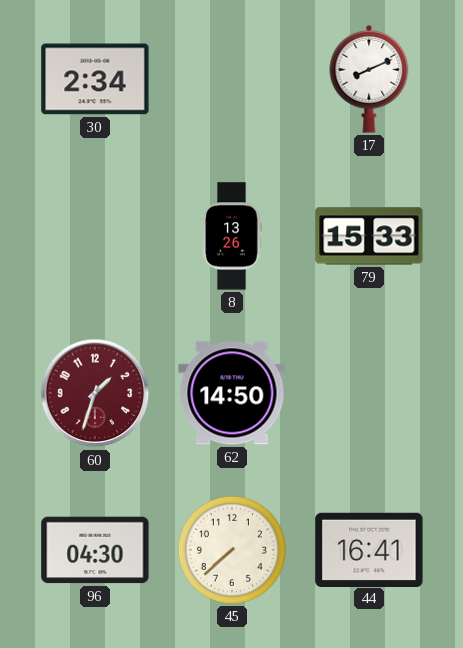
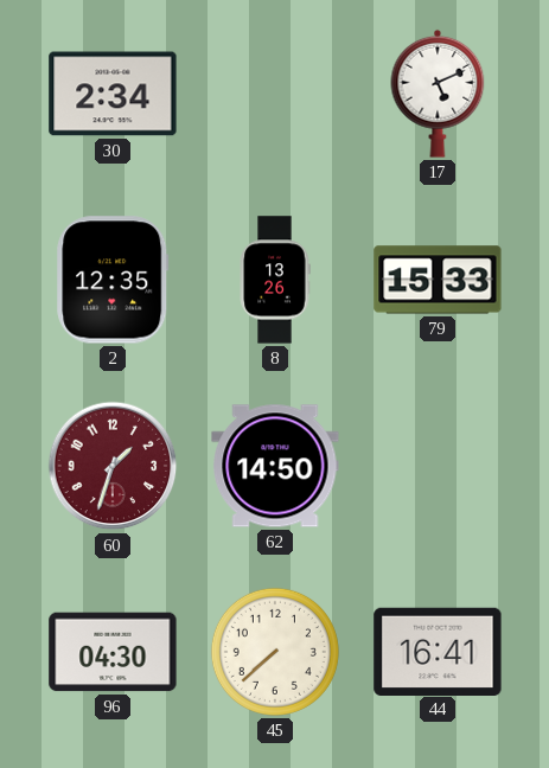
17: 8:11 -> 5:11 (438, 94)
2: none -> 12:35 (113, 280)
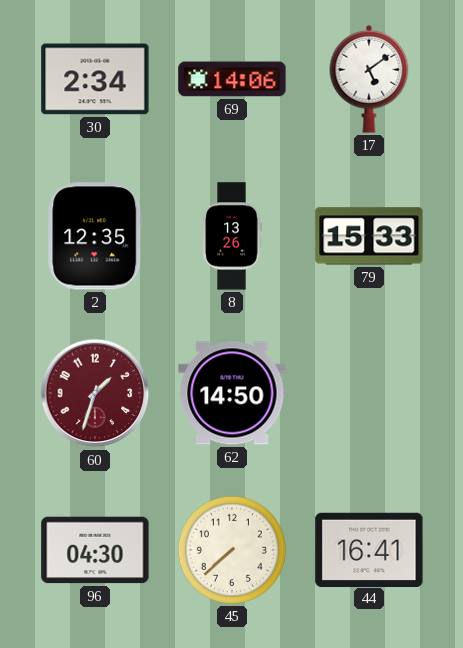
69: none -> 14:06 (232, 79)
17: 5:11 -> 5:09 (369, 79)
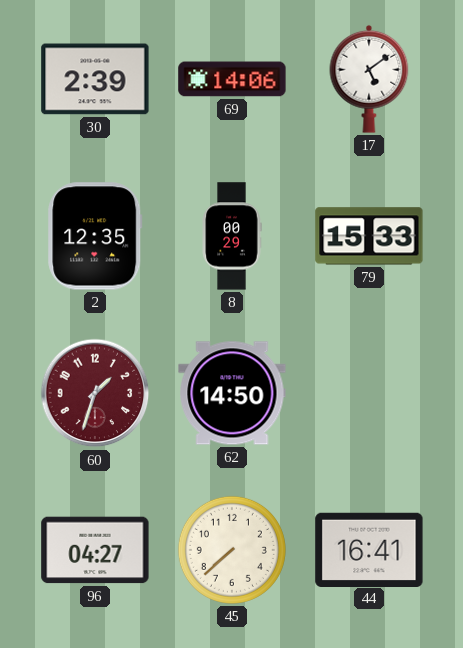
30: 2:34 -> 2:39 (95, 79)
8: 13:26 -> 00:29 (232, 236)
96: 04:30 -> 04:27 (95, 550)
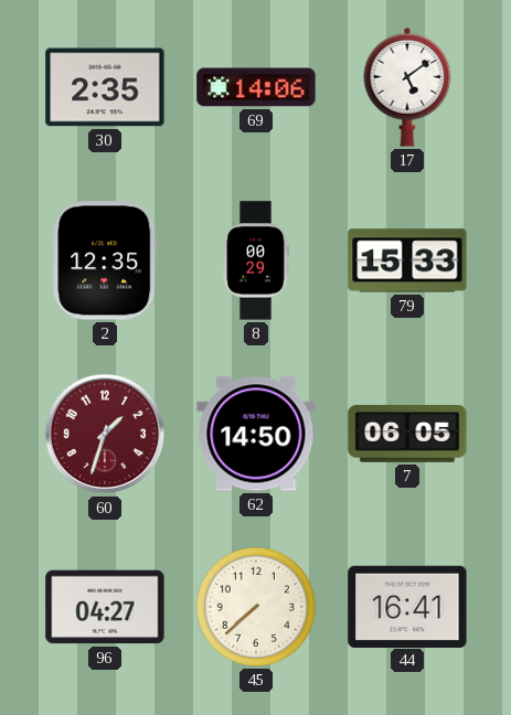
30: 2:39 -> 2:35 (105, 87)
7: none -> 06:05 (407, 434)
